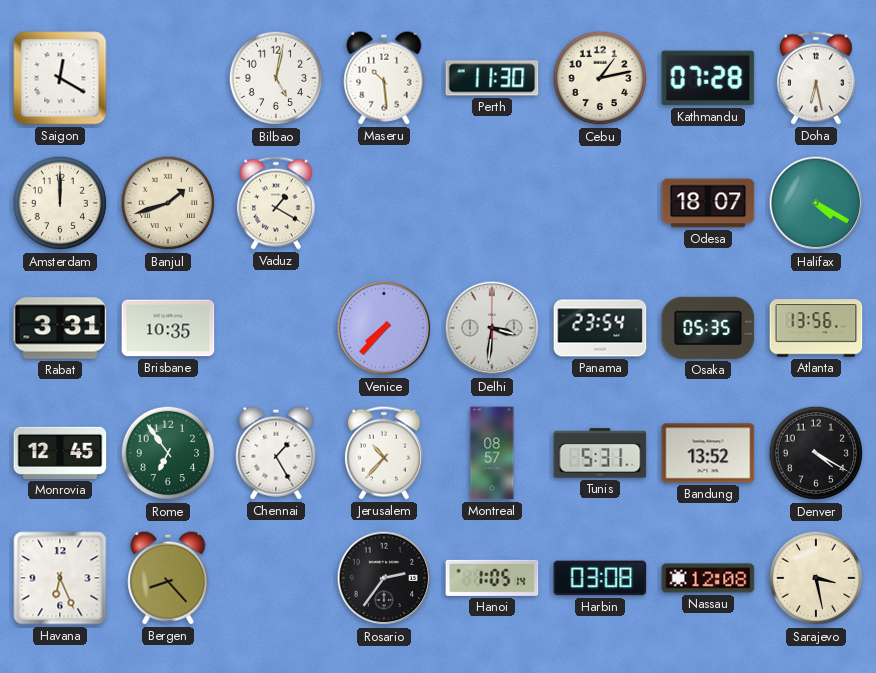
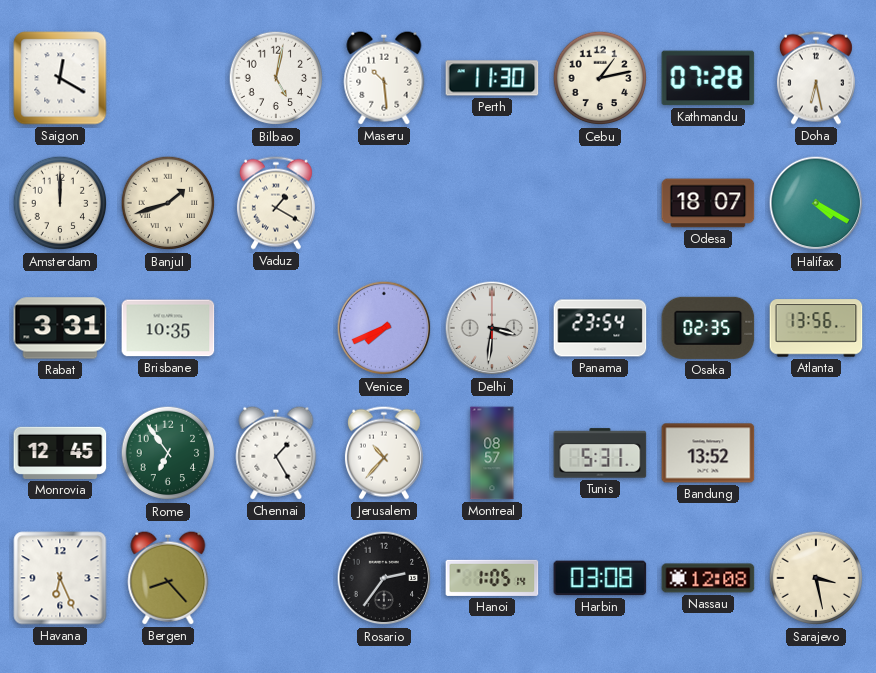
Venice: 7:37 -> 7:41 (384, 328)
Osaka: 05:35 -> 02:35 (708, 328)
Denver: 4:20 -> none (816, 453)
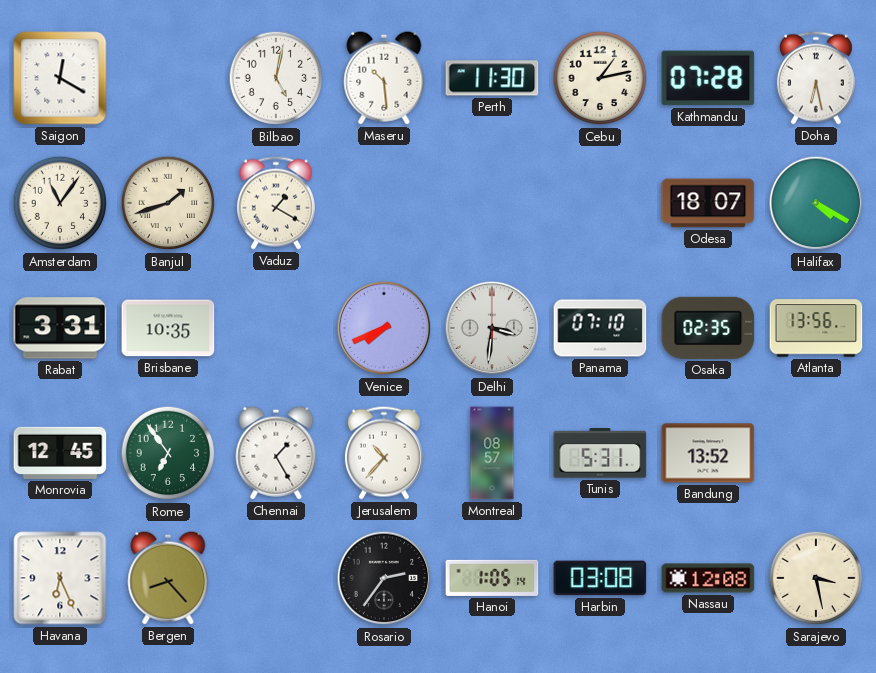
Amsterdam: 12:00 -> 11:06 (60, 203)
Panama: 23:54 -> 07:10 (600, 328)
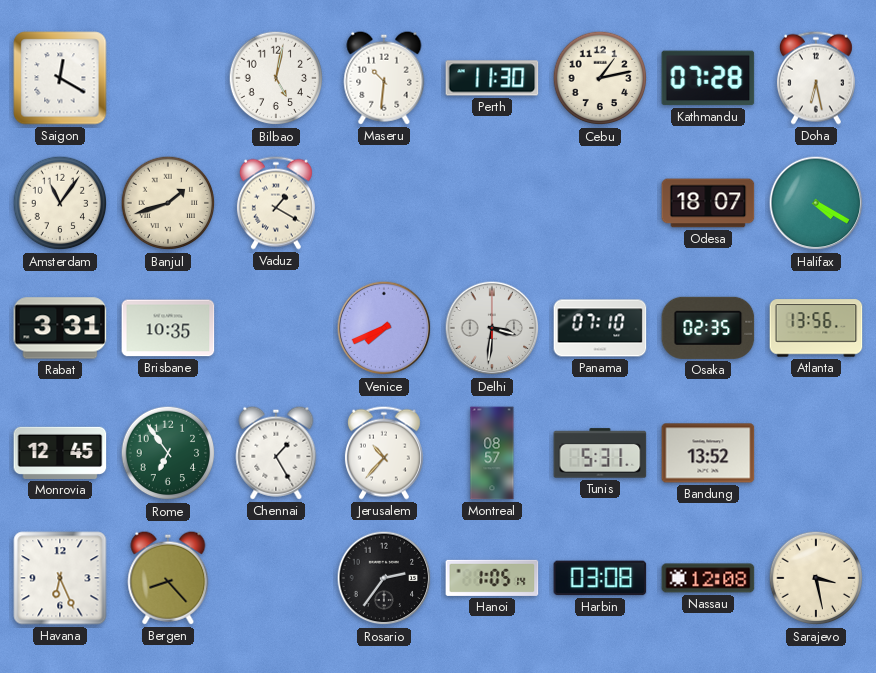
Maseru: 10:29 -> 10:31 (384, 78)
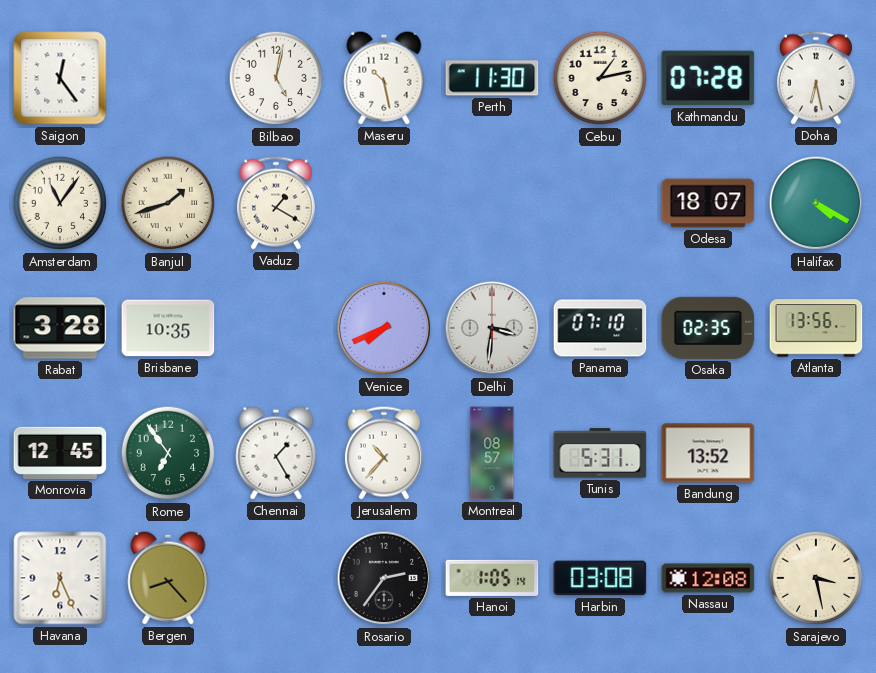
Saigon: 12:20 -> 12:24 (60, 78)
Maseru: 10:31 -> 10:28 (384, 78)
Rabat: 3:31 -> 3:28 (60, 328)
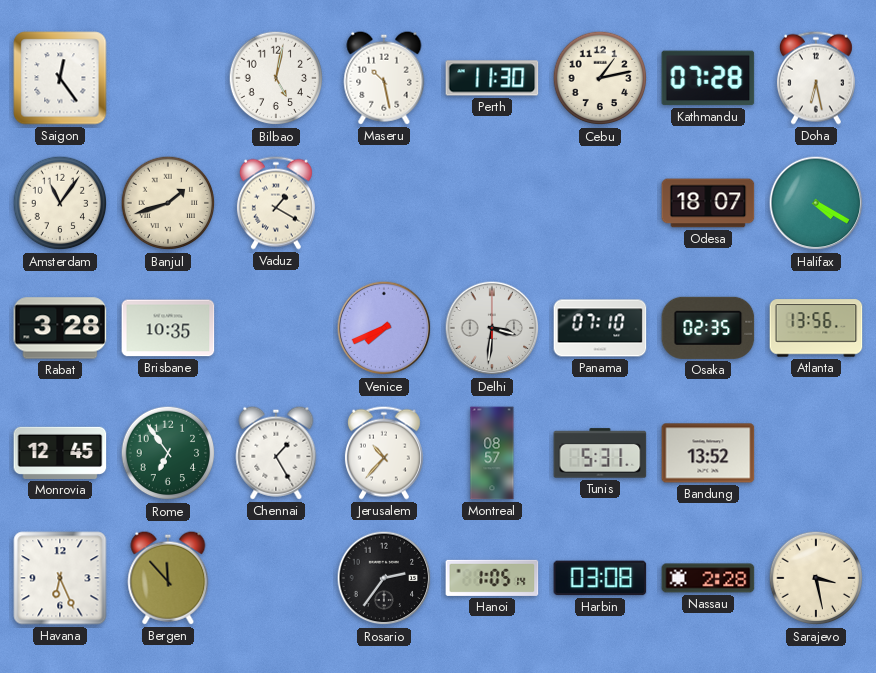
Bergen: 8:23 -> 11:53 (168, 578)
Nassau: 12:08 -> 2:28 (708, 578)
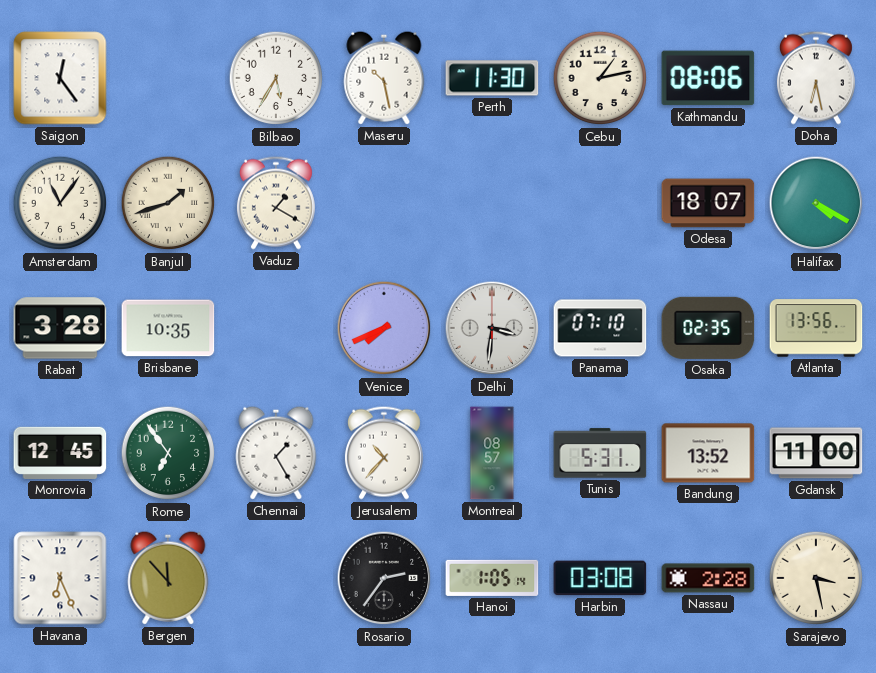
Bilbao: 5:02 -> 5:35 (276, 78)
Kathmandu: 07:28 -> 08:06 (708, 78)
Gdansk: none -> 11:00 (816, 453)
